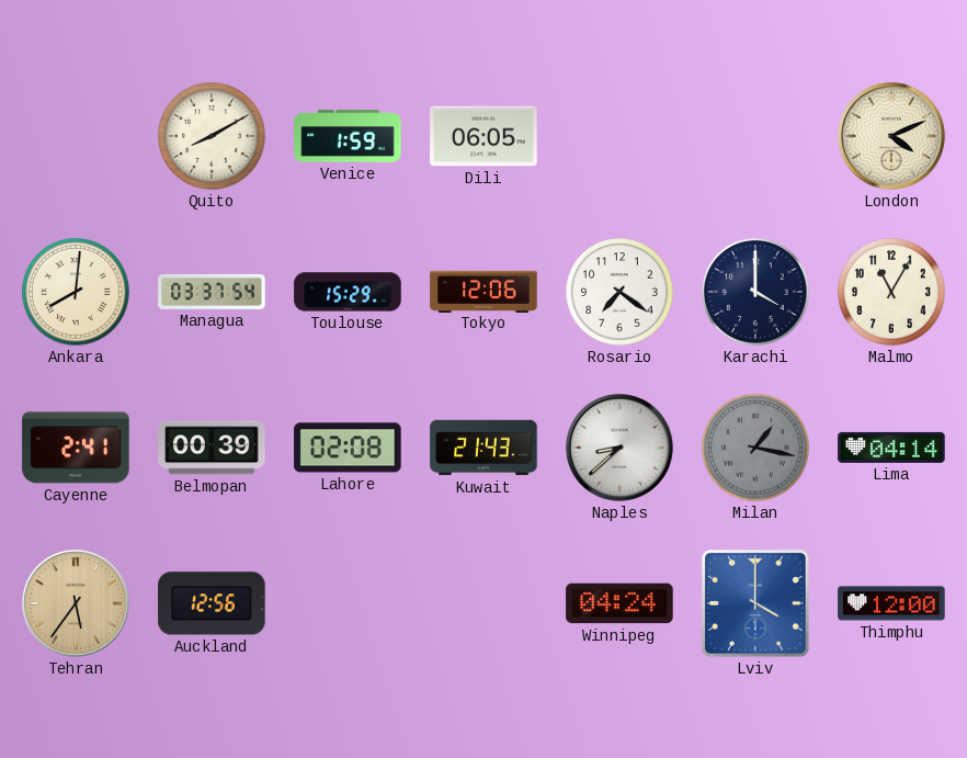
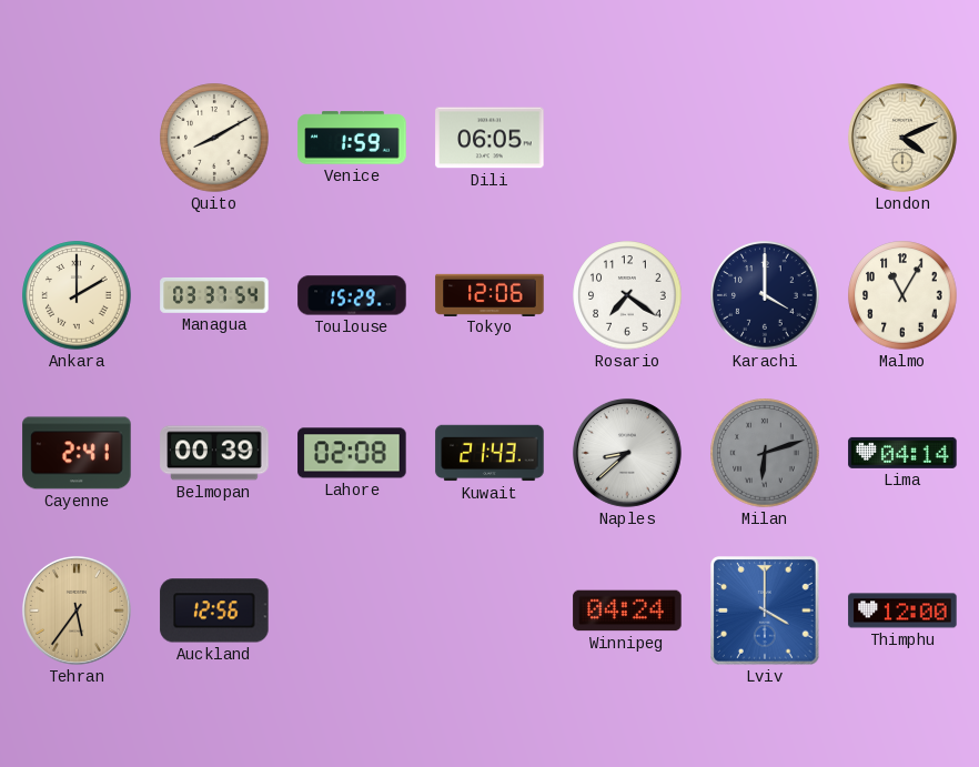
Ankara: 8:01 -> 2:00 (77, 295)
Milan: 1:17 -> 6:12 (765, 453)
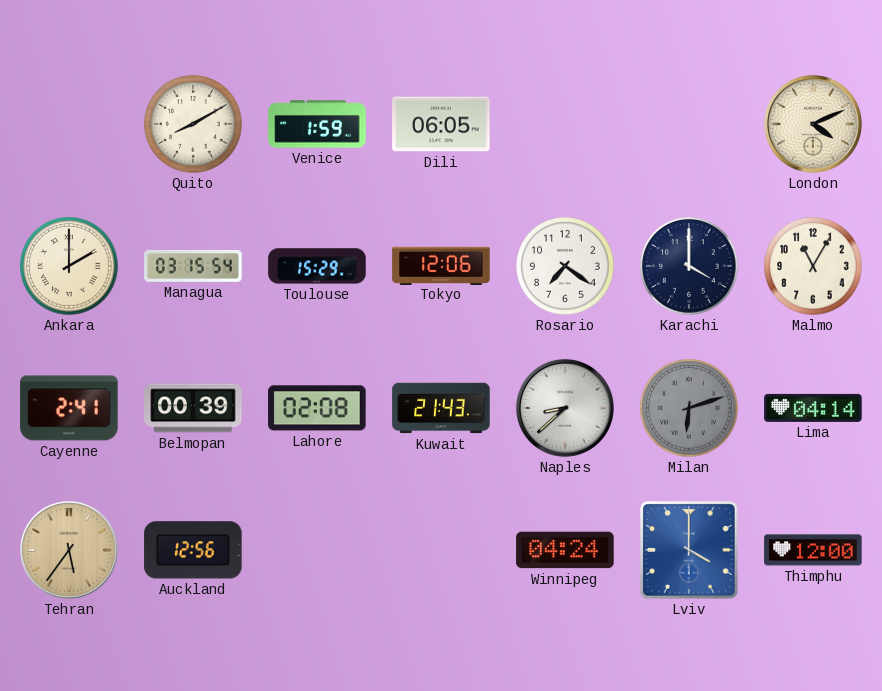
Managua: 03:37 -> 03:15 (193, 266)
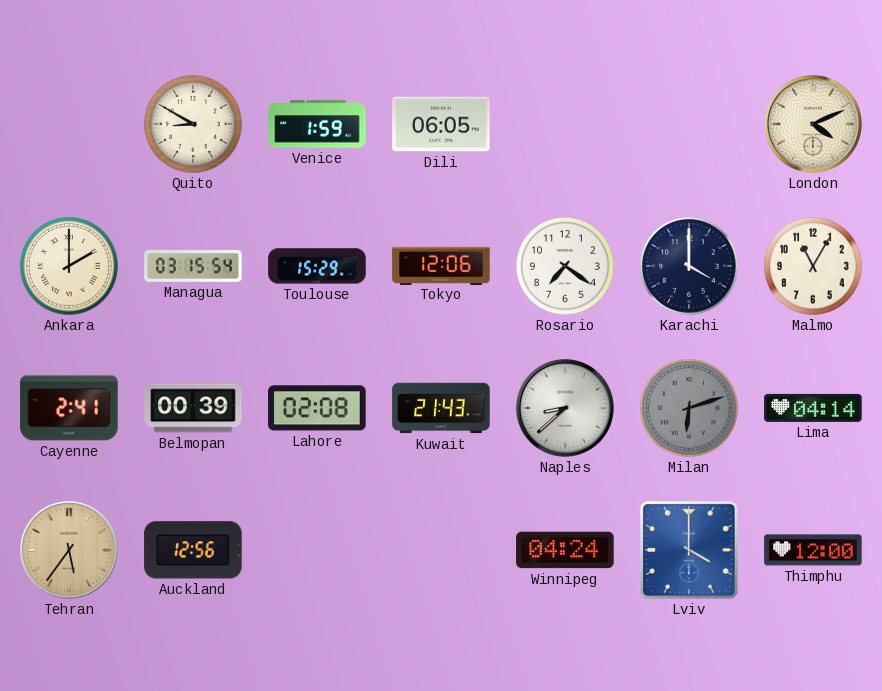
Quito: 8:10 -> 8:50 (193, 124)
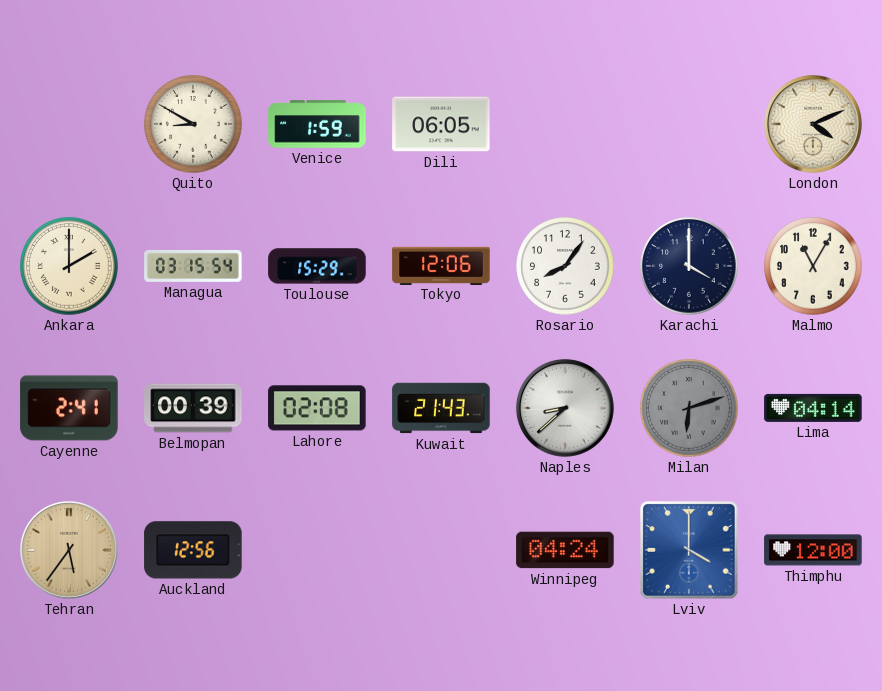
Rosario: 7:21 -> 8:06 (565, 266)
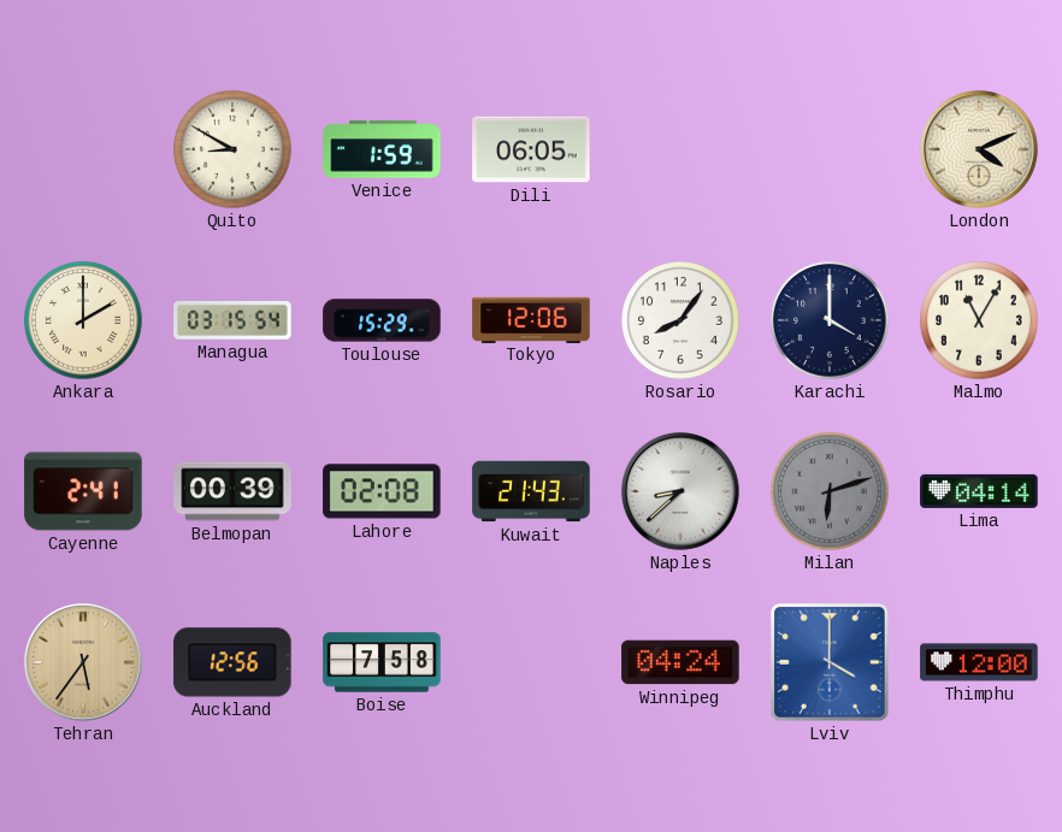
Boise: none -> 7:58 (382, 662)
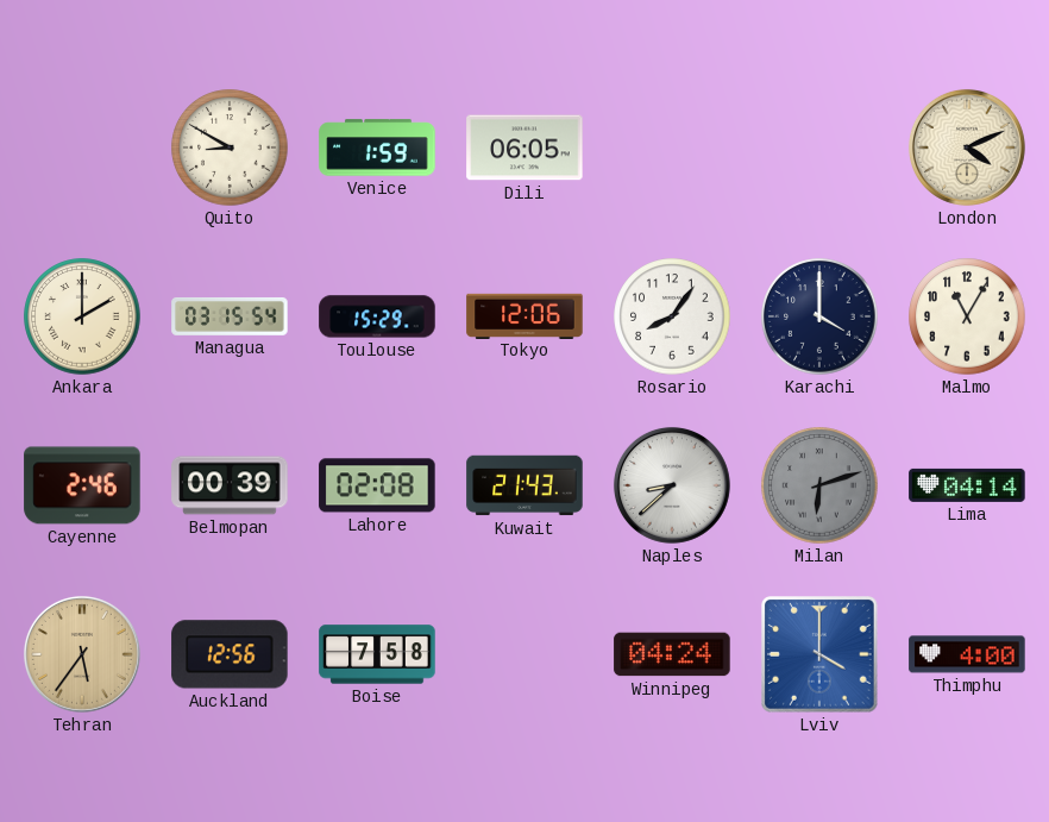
Cayenne: 2:41 -> 2:46 (82, 485)
Thimphu: 12:00 -> 4:00 (967, 654)
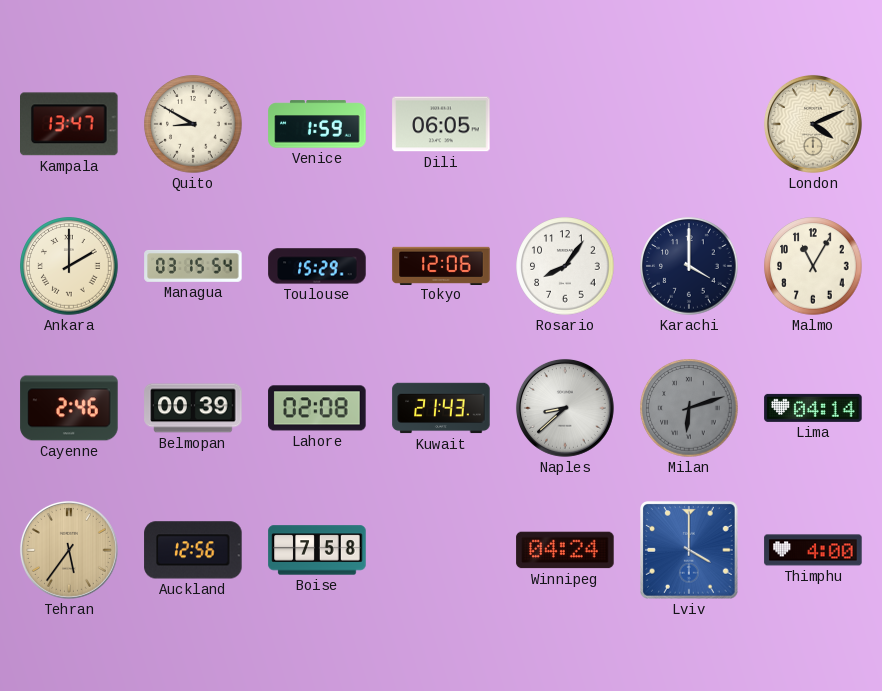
Kampala: none -> 13:47 (69, 124)
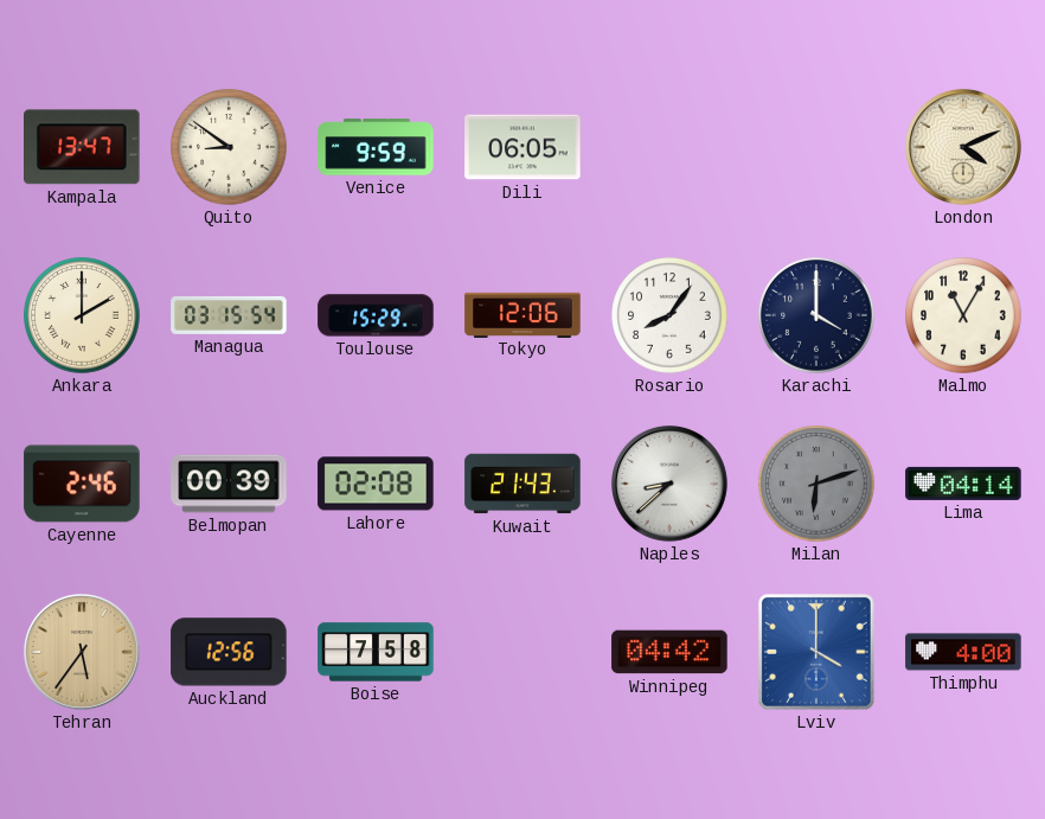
Quito: 8:50 -> 8:51 (229, 147)
Venice: 1:59 -> 9:59 (376, 147)
Winnipeg: 04:24 -> 04:42 (669, 652)
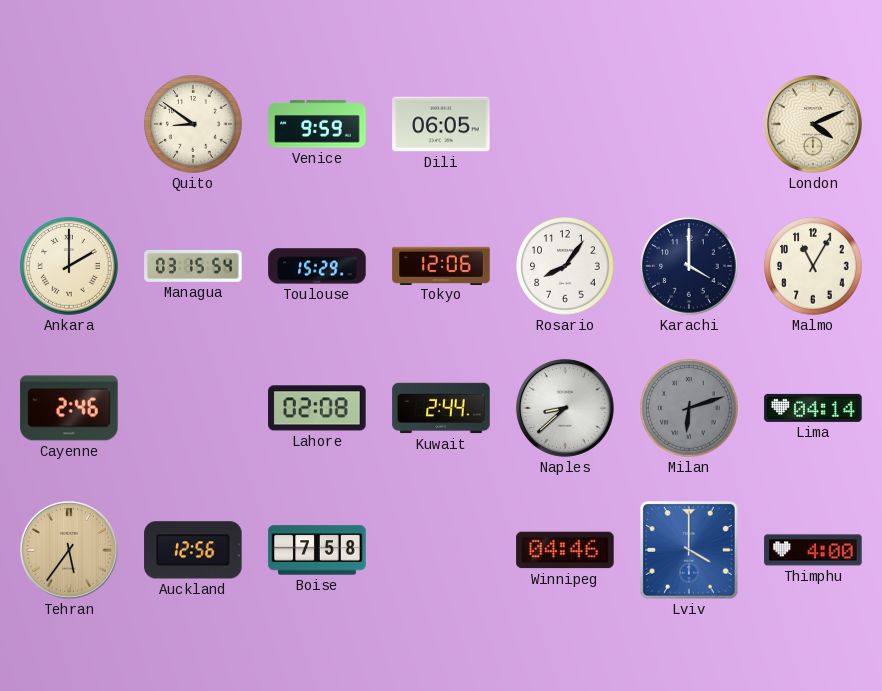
Kampala: 13:47 -> none (82, 147)
Belmopan: 00:39 -> none (229, 484)
Kuwait: 21:43 -> 2:44 (441, 408)
Winnipeg: 04:42 -> 04:46 (565, 550)
